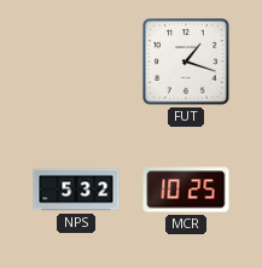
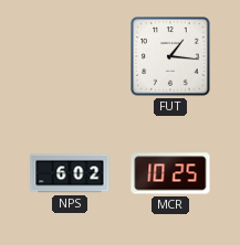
FUT: 1:18 -> 1:16 (170, 56)
NPS: 5:32 -> 6:02 (70, 173)
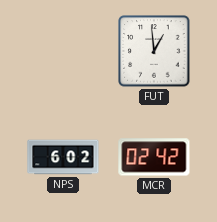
FUT: 1:16 -> 12:59 (154, 51)
MCR: 10:25 -> 02:42 (154, 157)
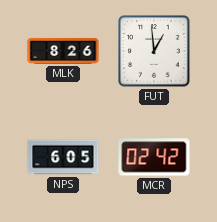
MLK: none -> 8:26 (63, 51)
NPS: 6:02 -> 6:05 (63, 157)
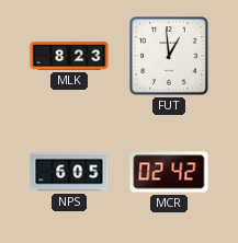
MLK: 8:26 -> 8:23 (69, 56)
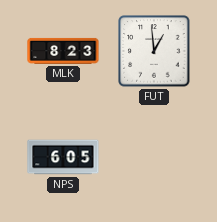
MCR: 02:42 -> none (169, 172)
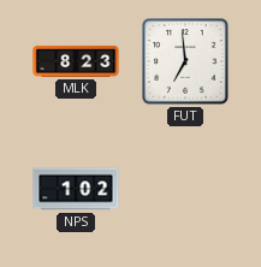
FUT: 12:59 -> 6:59 (185, 61)
NPS: 6:05 -> 1:02 (76, 189)
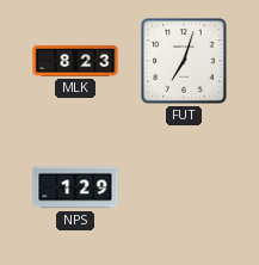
FUT: 6:59 -> 7:03 (184, 61)
NPS: 1:02 -> 1:29 (75, 187)
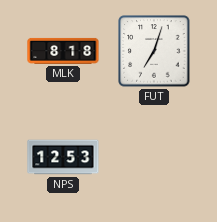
MLK: 8:23 -> 8:18 (63, 51)
NPS: 1:29 -> 12:53 (63, 157)
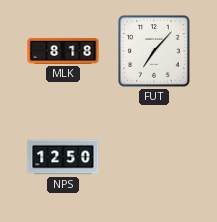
FUT: 7:03 -> 7:07 (154, 51)
NPS: 12:53 -> 12:50 (63, 157)
